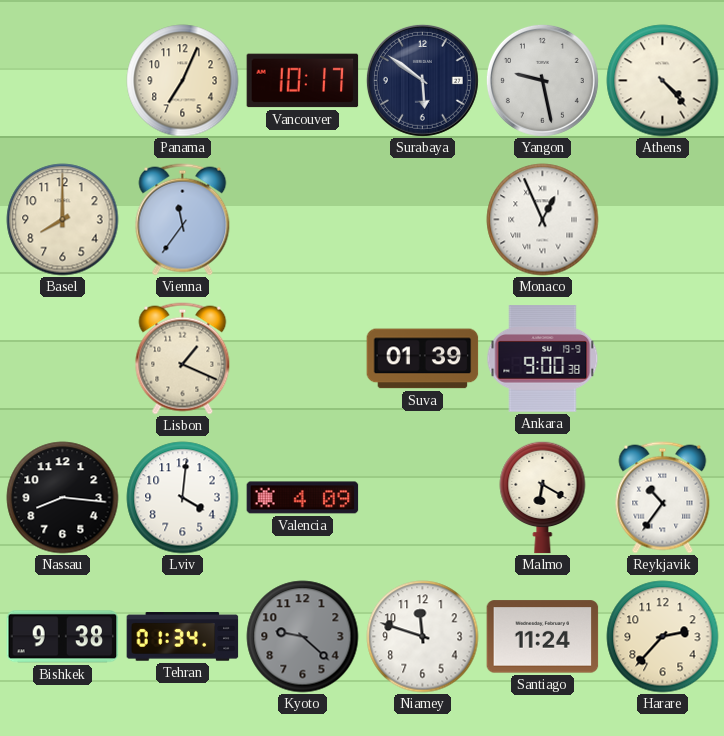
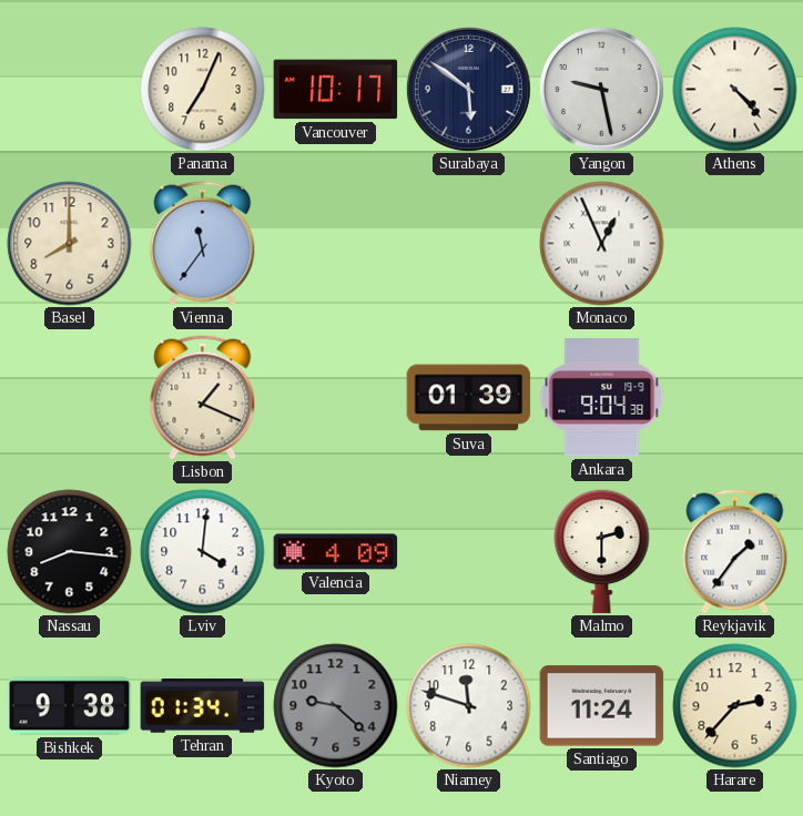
Ankara: 9:00 -> 9:04 (602, 398)
Malmo: 6:20 -> 2:30 (602, 551)
Reykjavik: 10:36 -> 1:36 (735, 552)
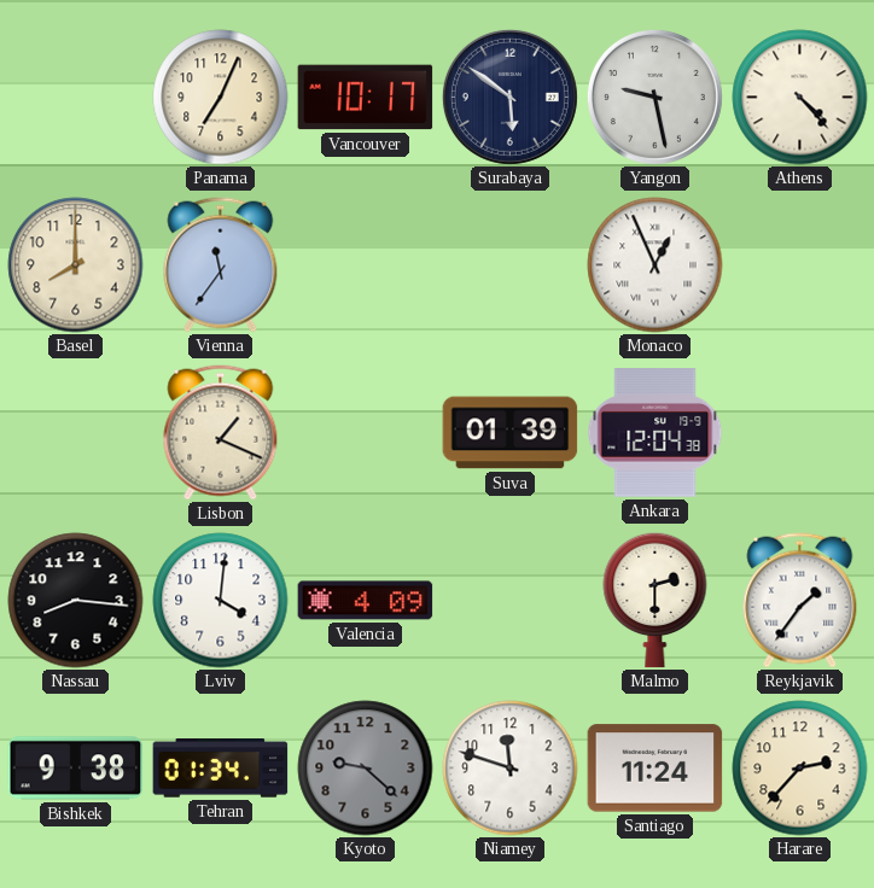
Ankara: 9:04 -> 12:04 (655, 433)
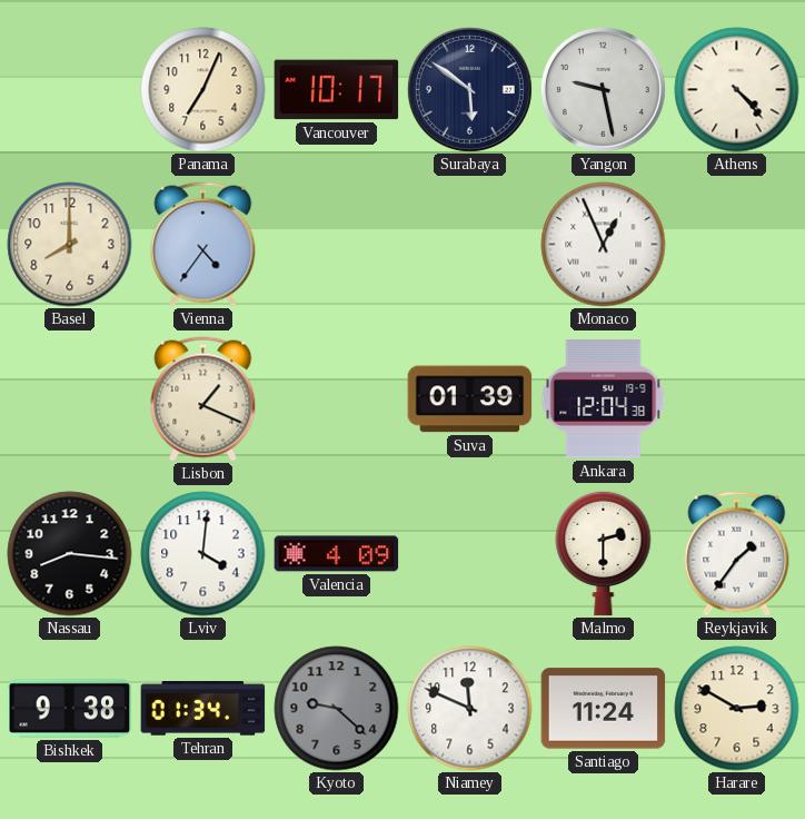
Vienna: 11:36 -> 4:36 (203, 245)
Niamey: 11:48 -> 11:49 (470, 709)
Harare: 2:37 -> 2:50 (737, 709)
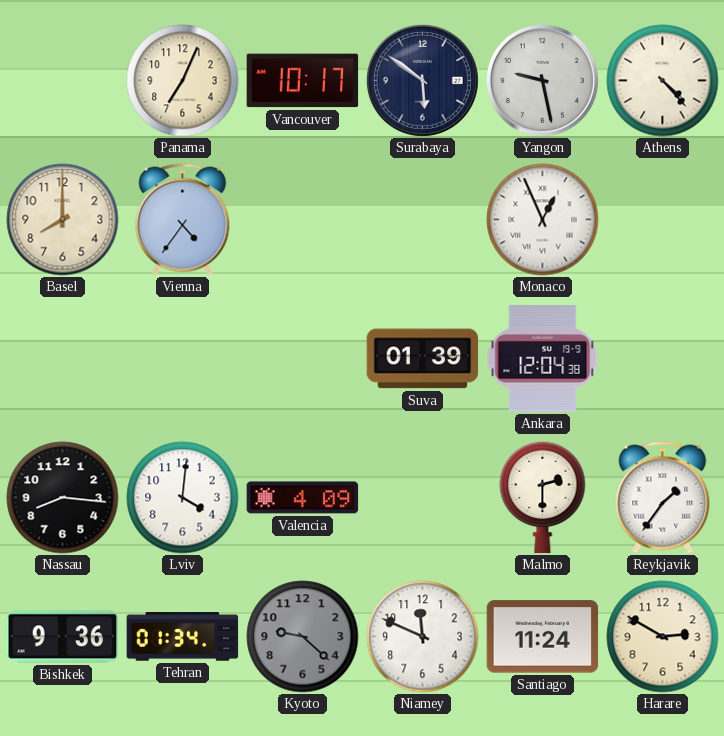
Lisbon: 1:19 -> none (203, 399)
Bishkek: 9:38 -> 9:36 (63, 637)
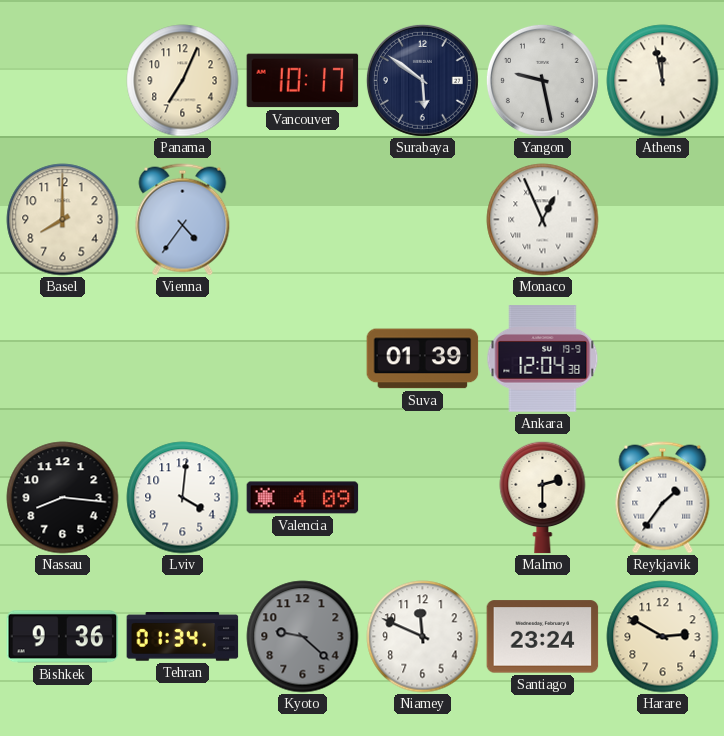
Athens: 4:23 -> 11:58 (663, 81)
Santiago: 11:24 -> 23:24 (543, 637)
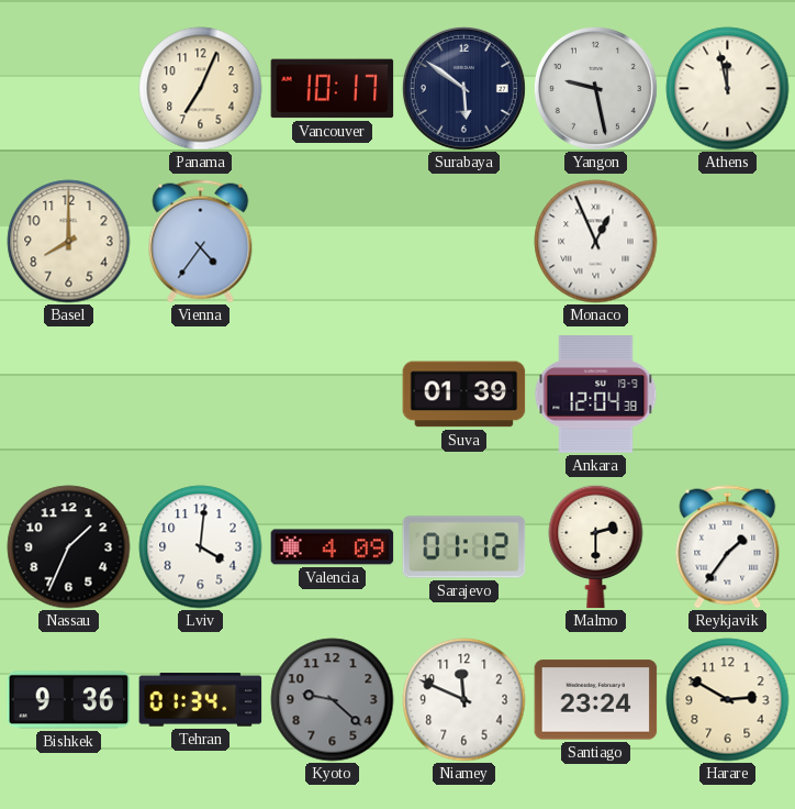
Nassau: 8:16 -> 1:34 (69, 547)
Sarajevo: none -> 01:12 (464, 547)
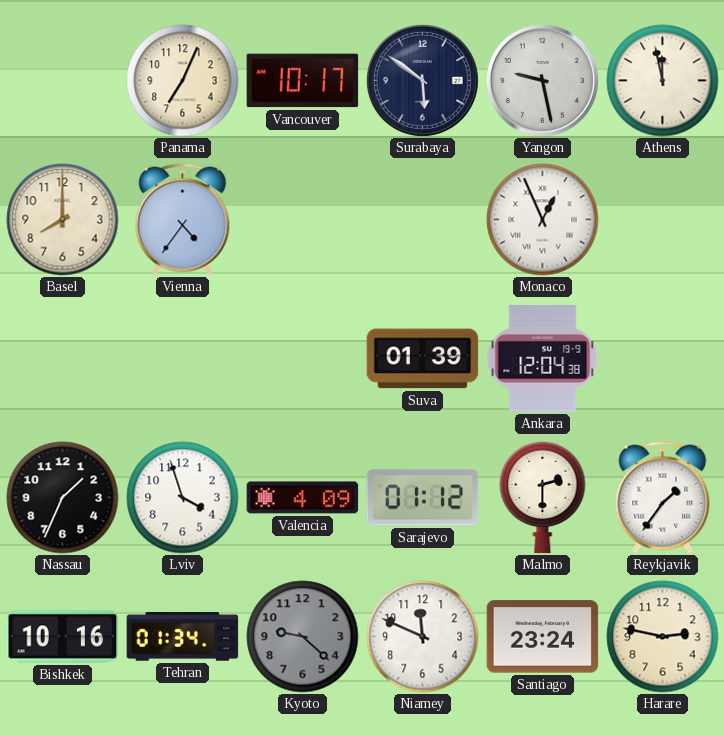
Lviv: 4:01 -> 3:57 (183, 498)
Bishkek: 9:36 -> 10:16 (63, 637)
Harare: 2:50 -> 2:47 (663, 637)
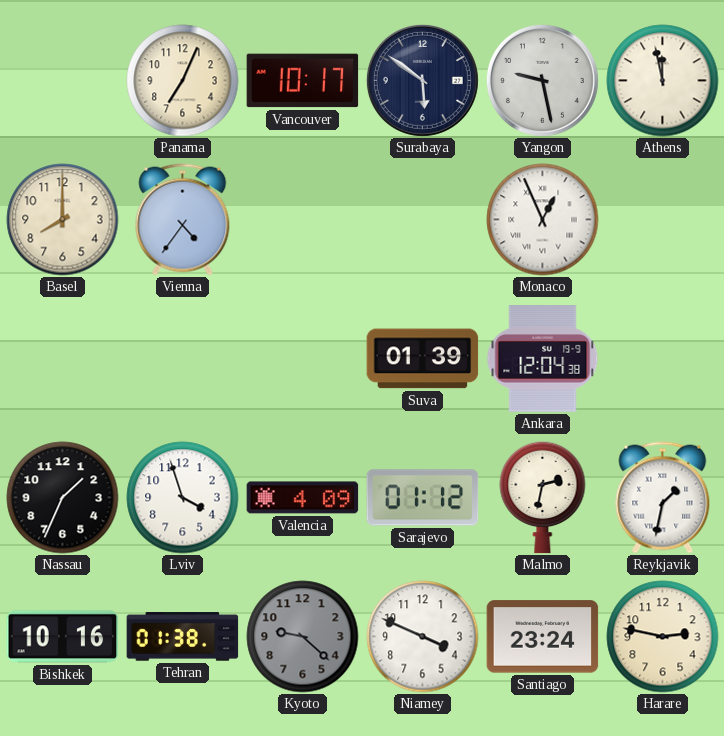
Malmo: 2:30 -> 2:32 (543, 497)
Reykjavik: 1:36 -> 1:32 (663, 498)
Tehran: 01:34 -> 01:38 (183, 637)
Niamey: 11:49 -> 3:49 (423, 637)
